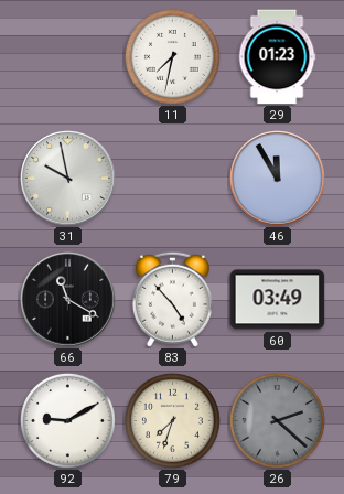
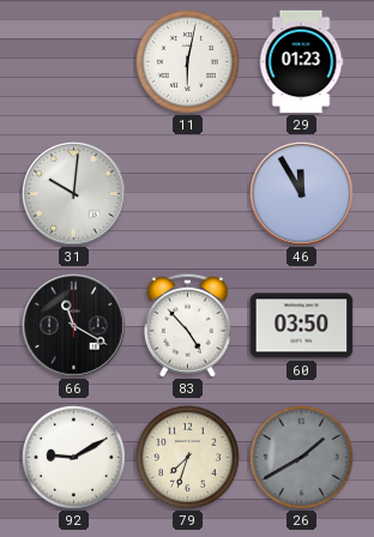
11: 7:32 -> 6:02 (187, 61)
31: 9:58 -> 10:01 (74, 194)
60: 03:49 -> 03:50 (302, 326)
26: 2:22 -> 1:40 (301, 457)
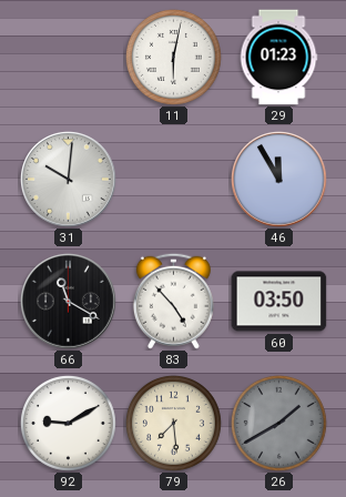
79: 7:33 -> 7:29 (173, 423)
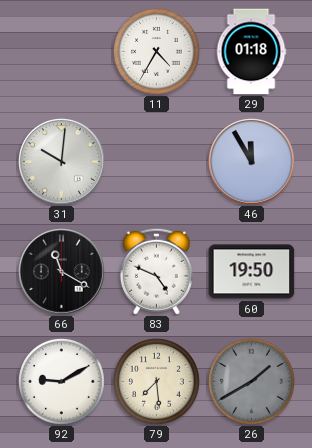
11: 6:02 -> 4:35 (156, 51)
29: 01:23 -> 01:18 (251, 52)
83: 4:53 -> 4:49 (156, 271)
60: 03:50 -> 19:50 (252, 272)
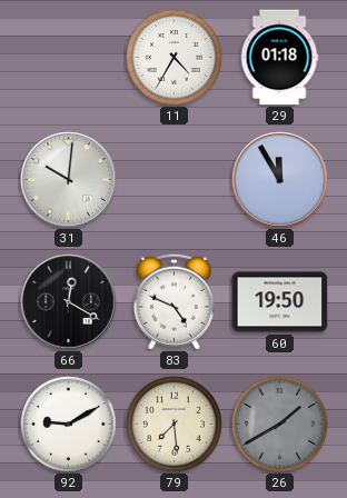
66: 11:20 -> 12:20 (69, 302)
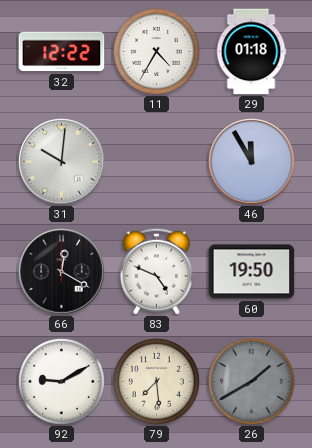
32: none -> 12:22 (62, 52)
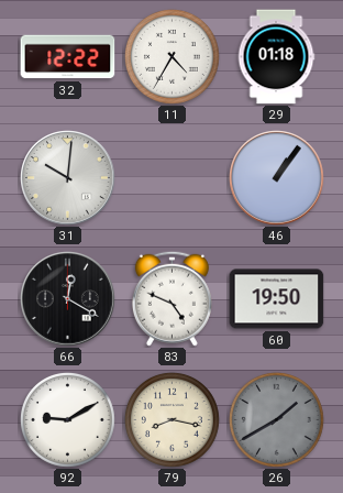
46: 11:55 -> 1:06 (277, 178)
79: 7:29 -> 8:17 (171, 419)
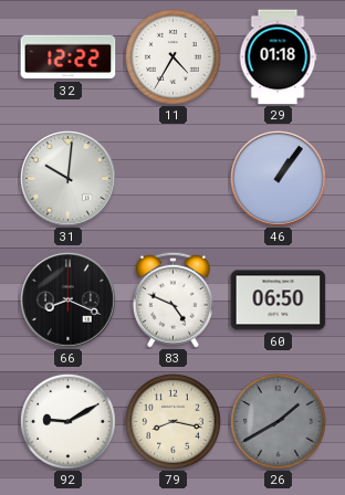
66: 12:20 -> 8:19 (69, 301)
60: 19:50 -> 06:50 (279, 301)
